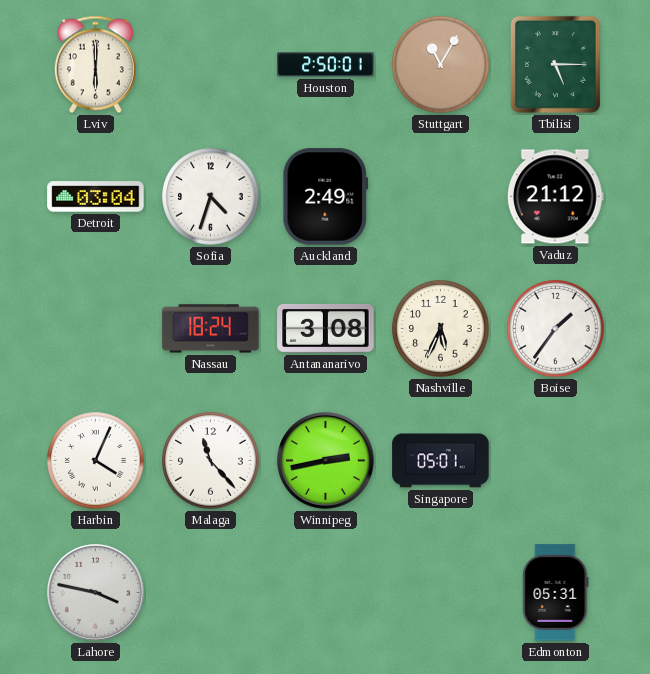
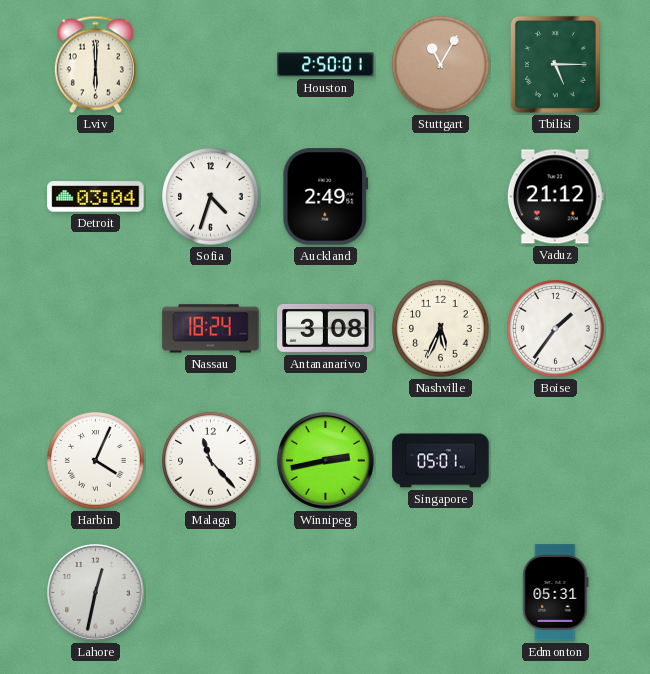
Lahore: 3:47 -> 12:32 (96, 593)
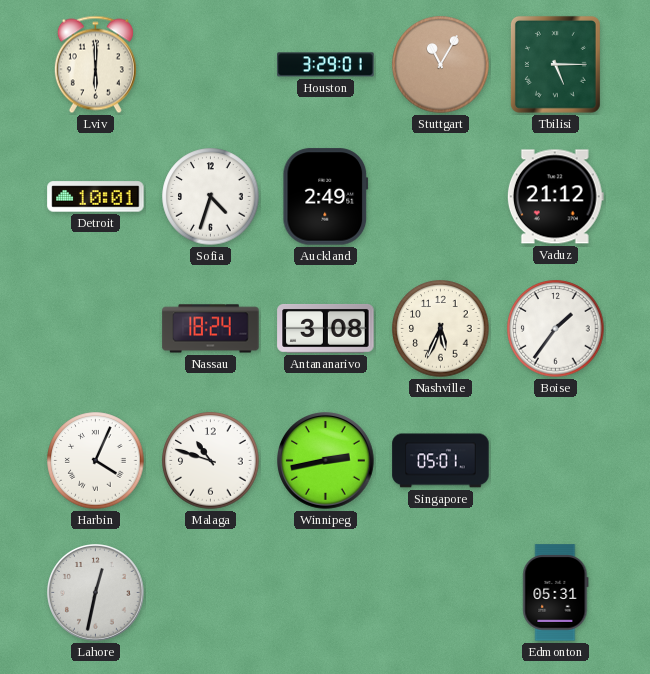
Houston: 2:50 -> 3:29 (326, 65)
Detroit: 03:04 -> 10:01 (96, 197)
Malaga: 11:23 -> 10:48 (211, 461)
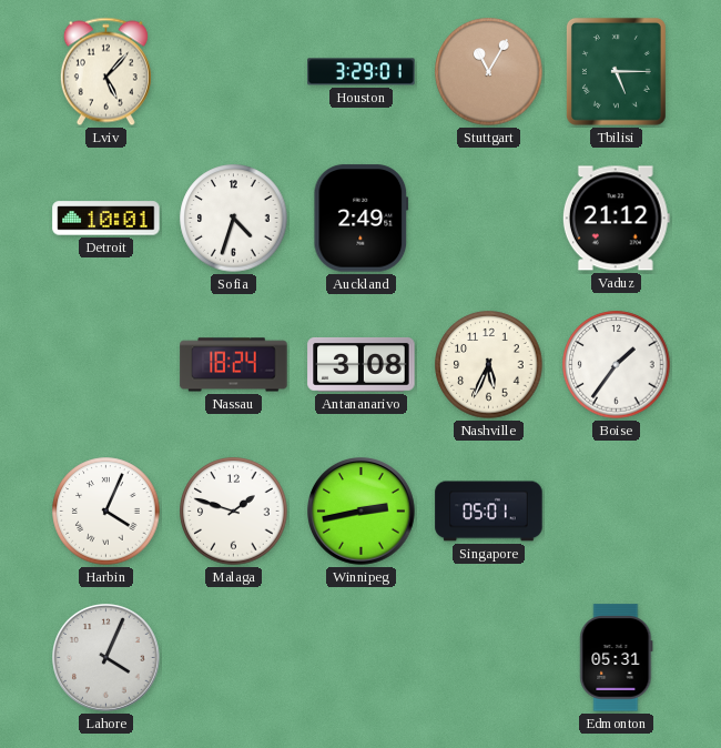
Lviv: 6:00 -> 5:07 (105, 72)
Malaga: 10:48 -> 1:48 (234, 512)
Lahore: 12:32 -> 4:04 (106, 658)
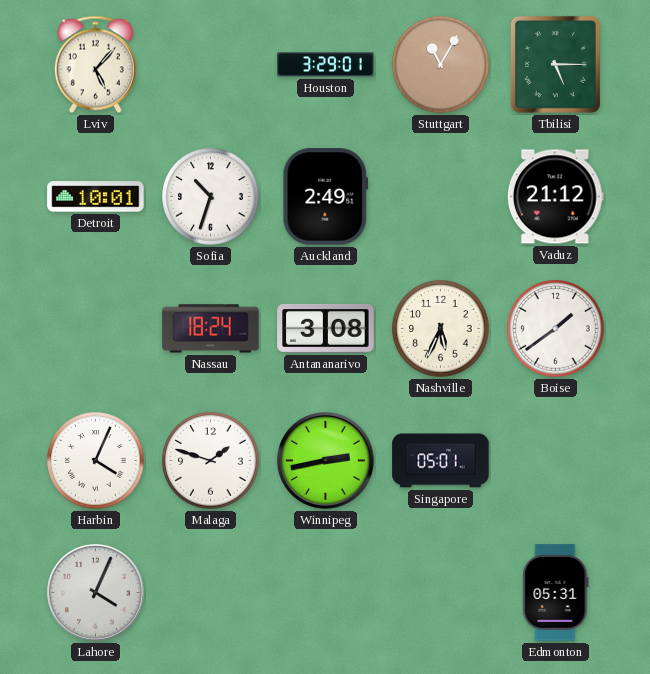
Sofia: 4:33 -> 10:33 (211, 197)
Boise: 1:36 -> 1:39 (556, 329)
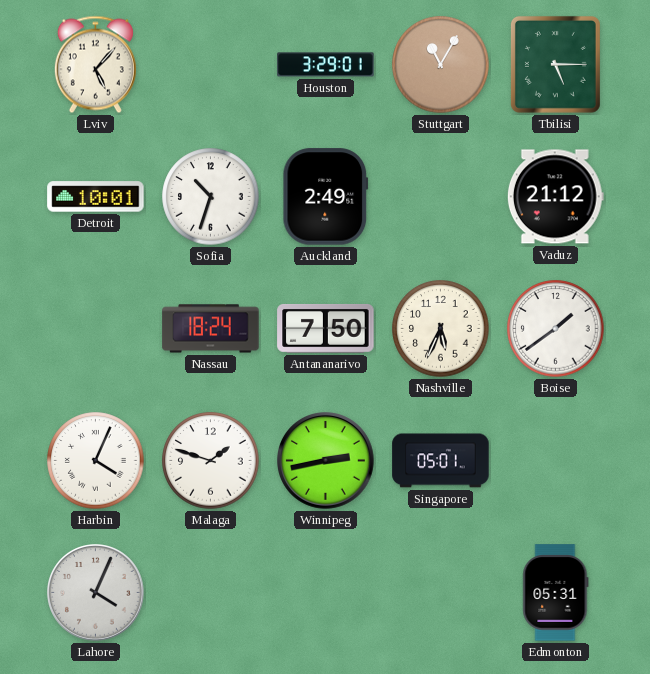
Antananarivo: 3:08 -> 7:50 (326, 328)
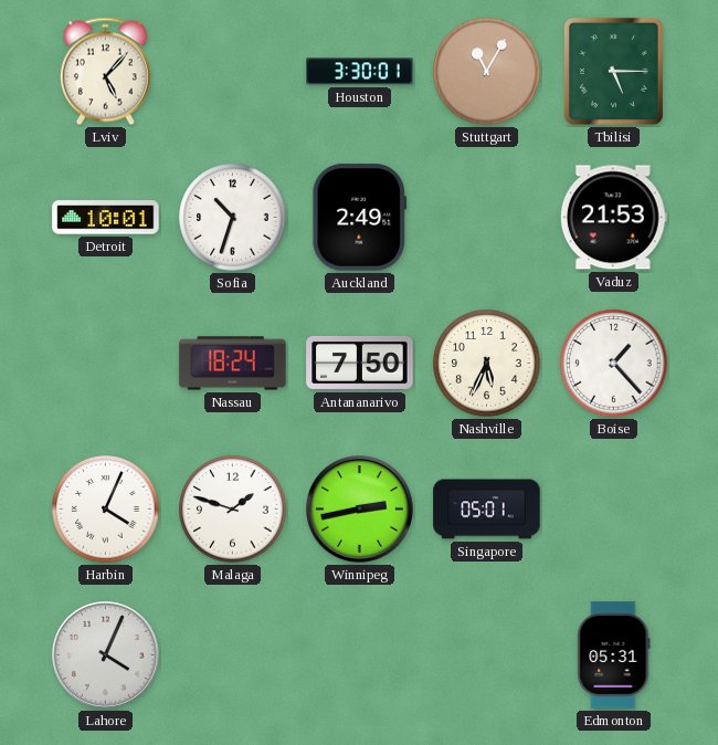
Houston: 3:29 -> 3:30 (360, 72)
Vaduz: 21:12 -> 21:53 (613, 218)
Boise: 1:39 -> 1:23 (614, 364)
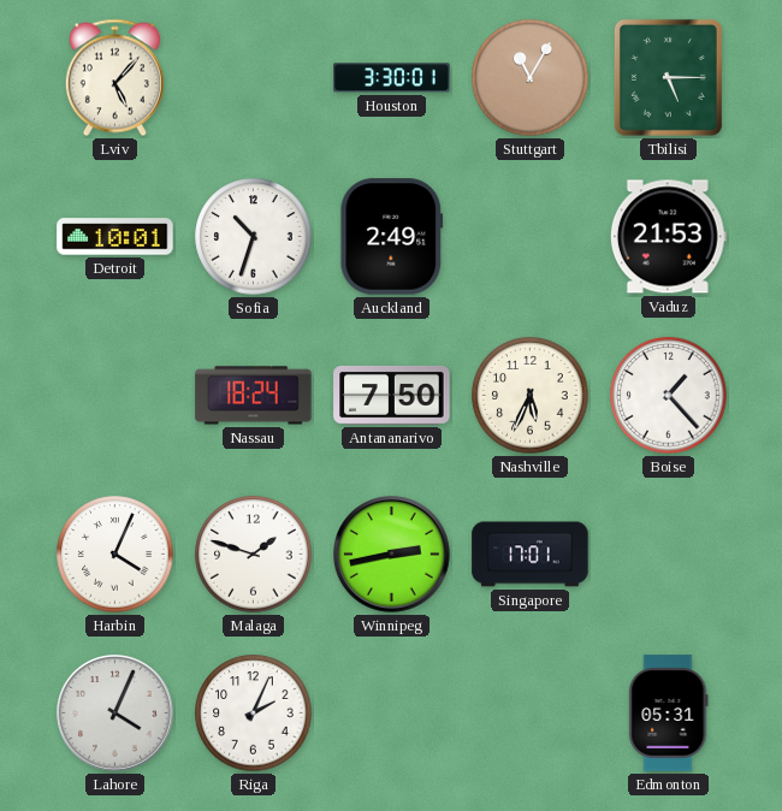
Singapore: 05:01 -> 17:01 (531, 555)
Riga: none -> 2:04 (254, 714)
